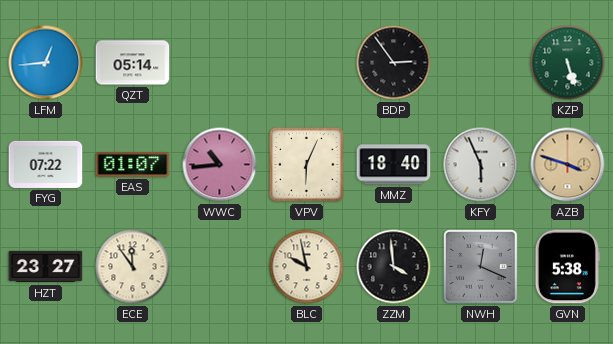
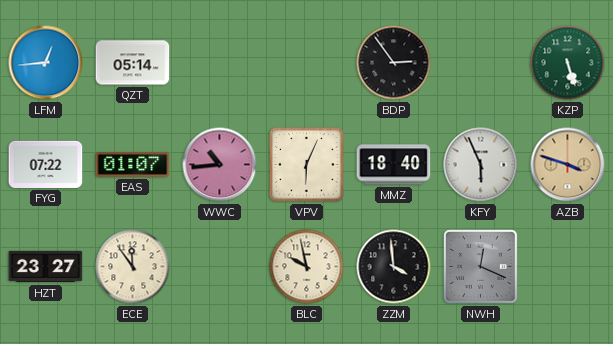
GVN: 5:38 -> none (567, 267)
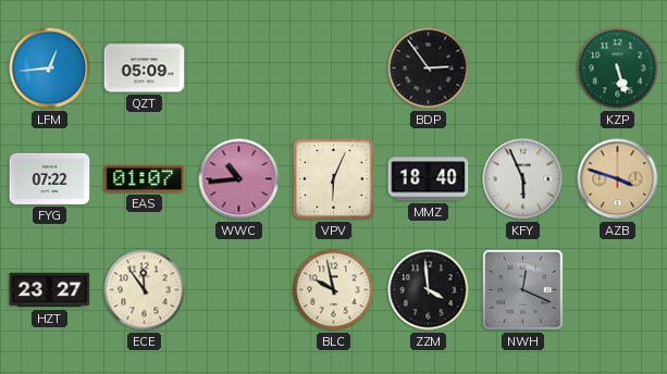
QZT: 05:14 -> 05:09 (145, 68)
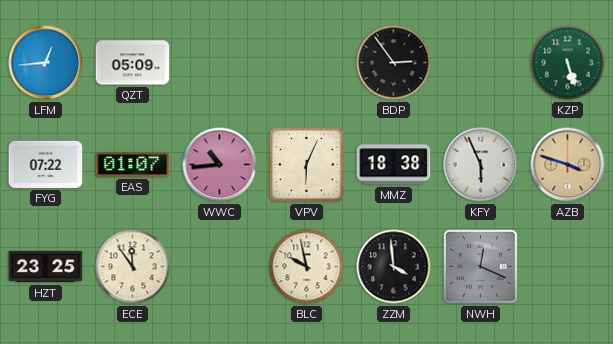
MMZ: 18:40 -> 18:38 (394, 165)
HZT: 23:27 -> 23:25 (46, 267)
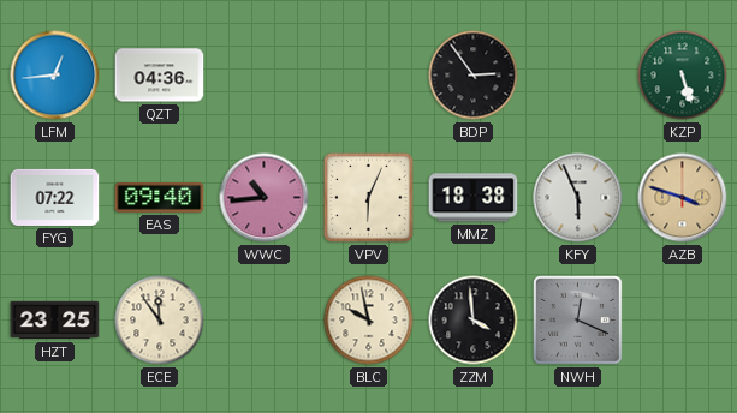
QZT: 05:09 -> 04:36 (160, 76)
EAS: 01:07 -> 09:40 (160, 197)
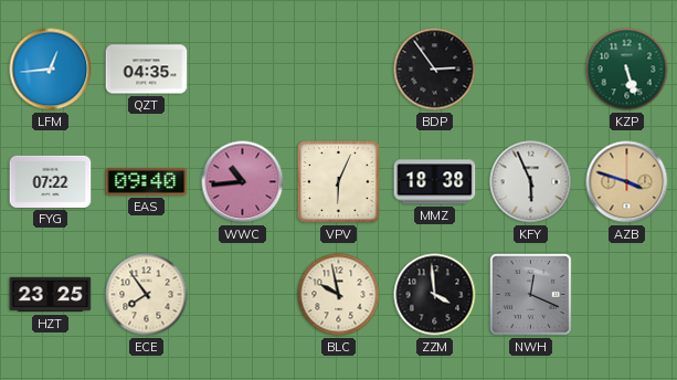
QZT: 04:36 -> 04:35 (147, 70)
ECE: 11:54 -> 7:54 (147, 295)
